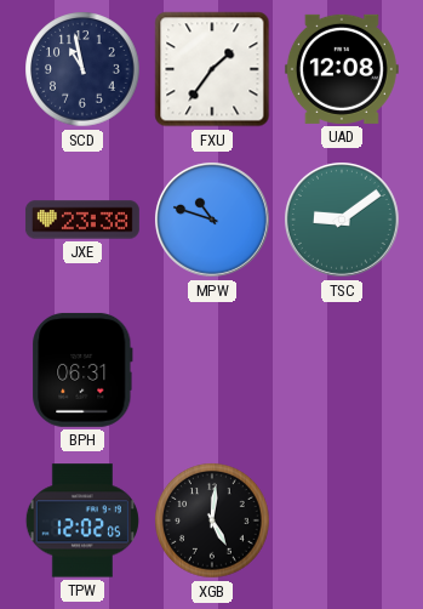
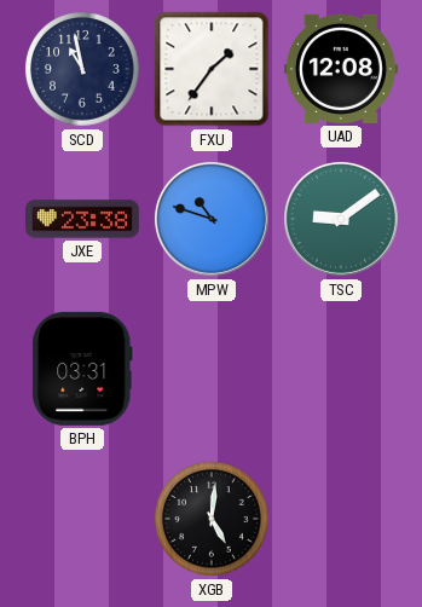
BPH: 06:31 -> 03:31 (82, 369)
TPW: 12:02 -> none (82, 520)
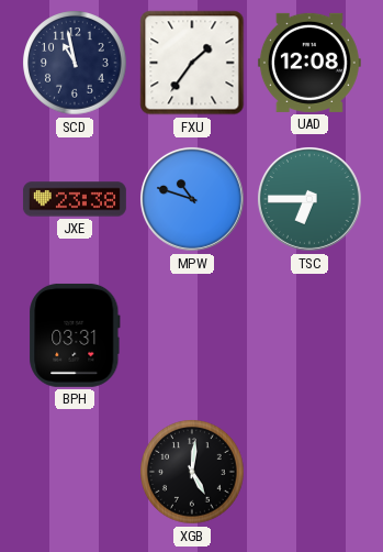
TSC: 9:09 -> 6:45 (309, 199)
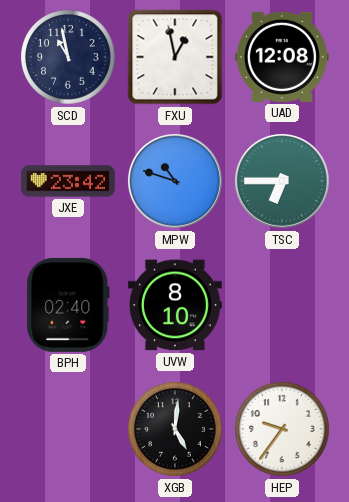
FXU: 1:36 -> 12:58 (175, 57)
JXE: 23:38 -> 23:42 (68, 181)
BPH: 03:31 -> 02:40 (68, 305)
UVW: none -> 8:10 (175, 305)
HEP: none -> 9:36 (282, 429)
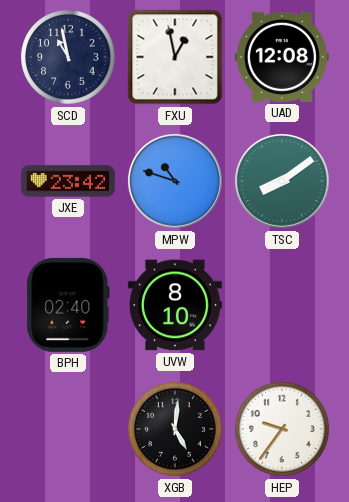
TSC: 6:45 -> 8:09 (282, 181)
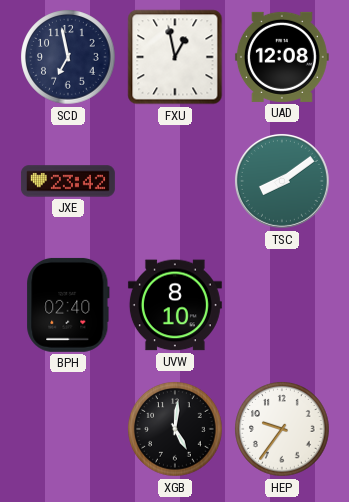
SCD: 10:58 -> 6:58 (68, 57)
MPW: 10:48 -> none (175, 181)
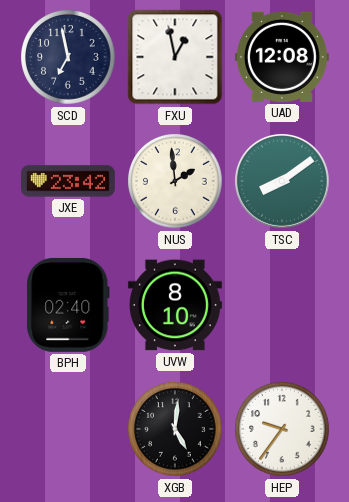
NUS: none -> 1:59 (175, 181)
